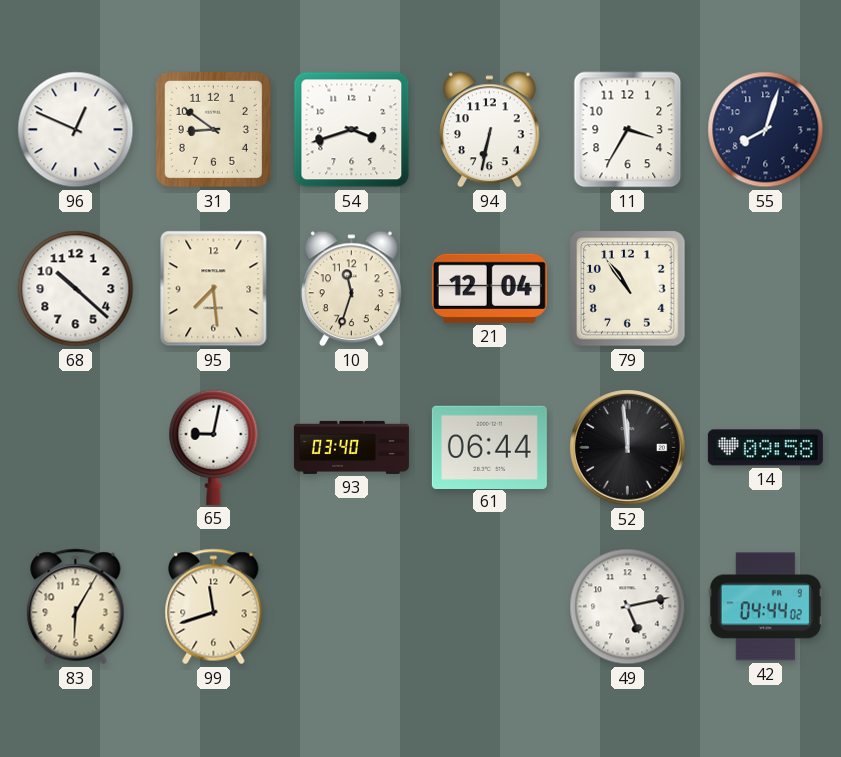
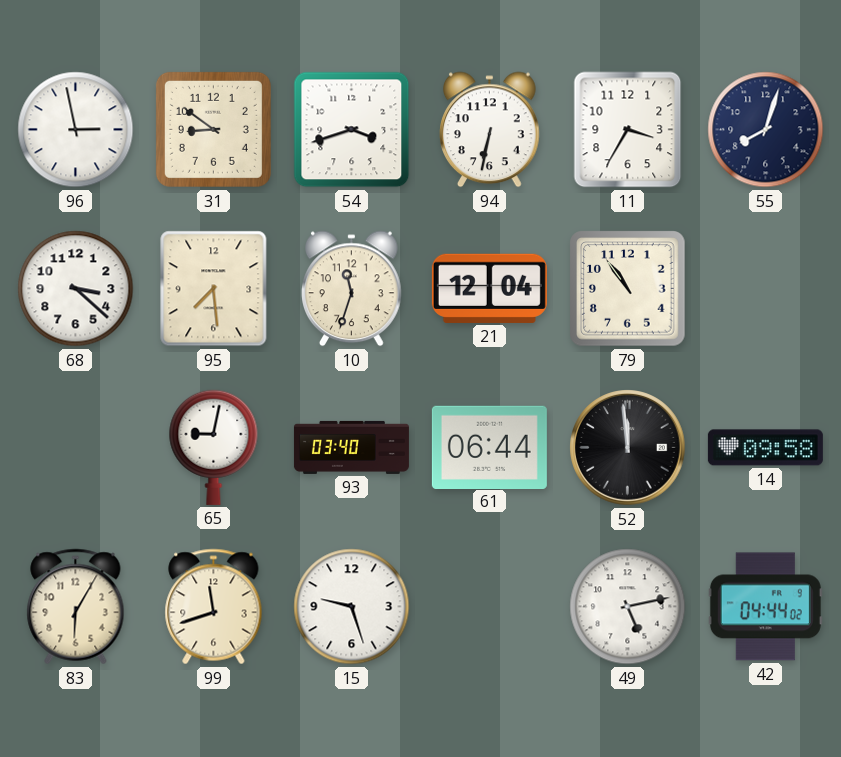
96: 12:49 -> 2:58 (76, 130)
68: 10:22 -> 3:22 (76, 289)
15: none -> 9:27 (352, 607)
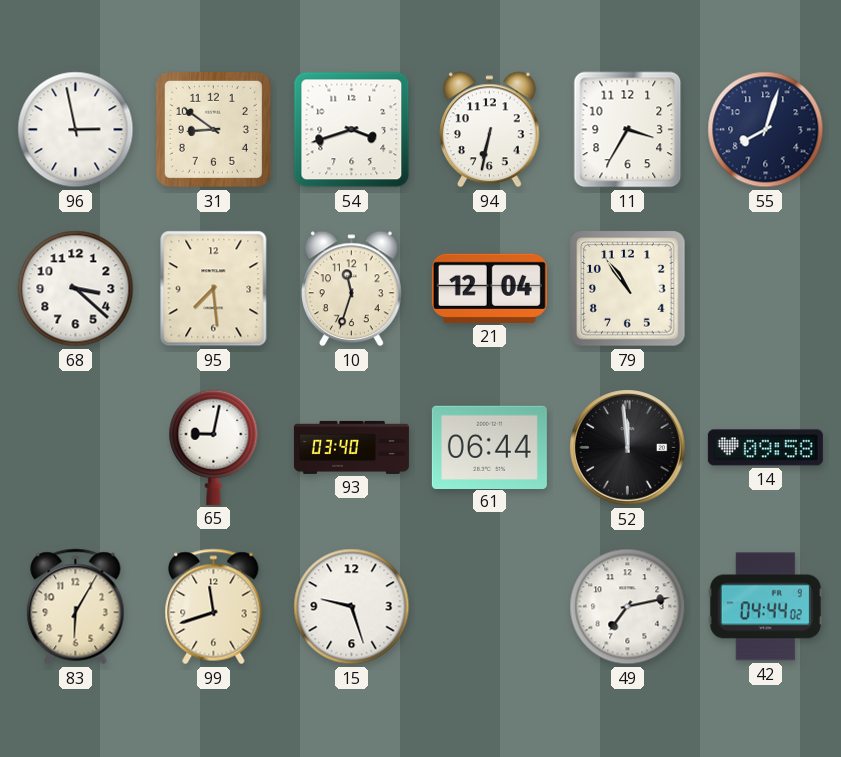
49: 5:13 -> 7:13 (628, 607)
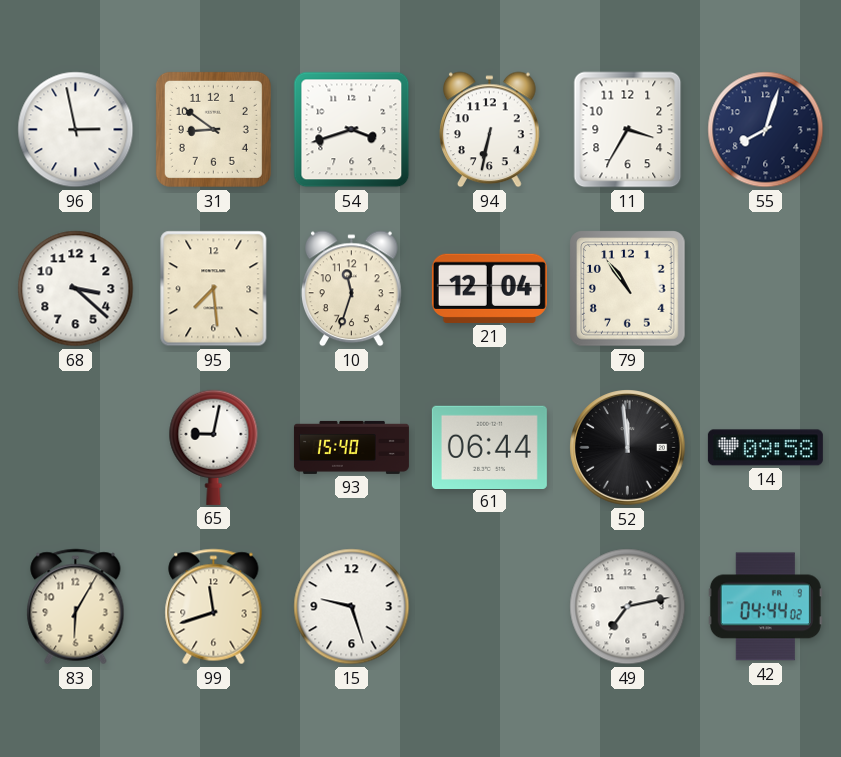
93: 03:40 -> 15:40 (351, 447)
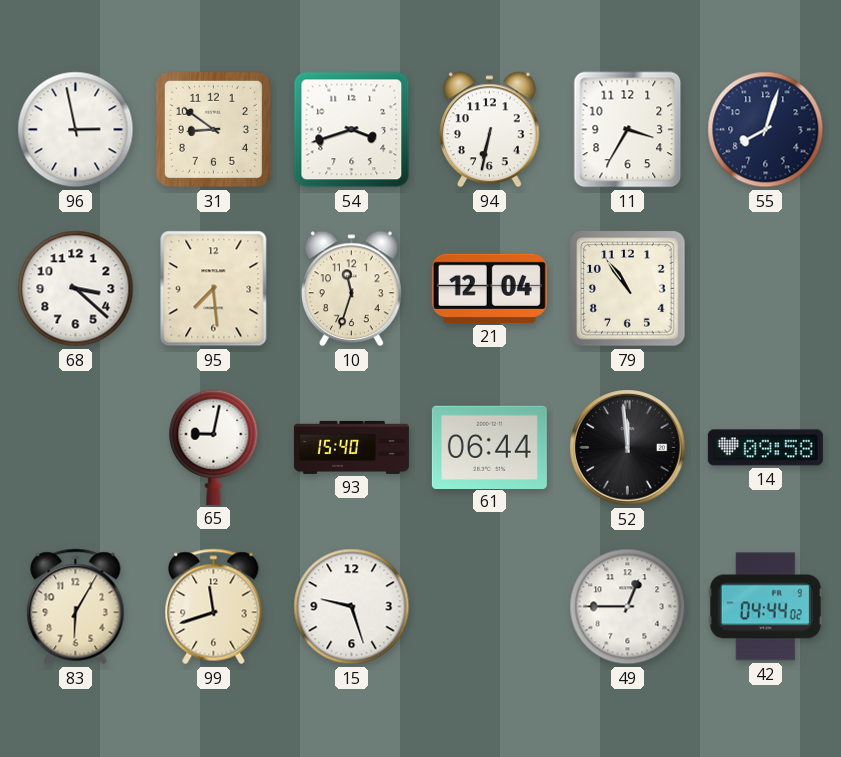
49: 7:13 -> 12:45 (628, 607)
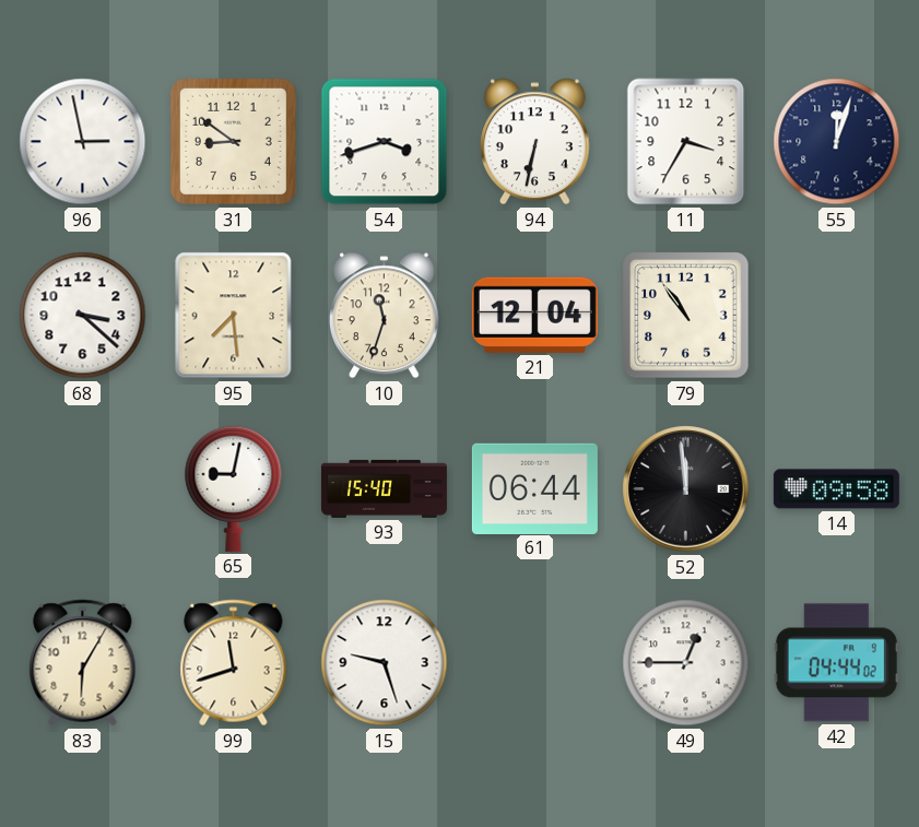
55: 8:03 -> 12:03 (837, 142)
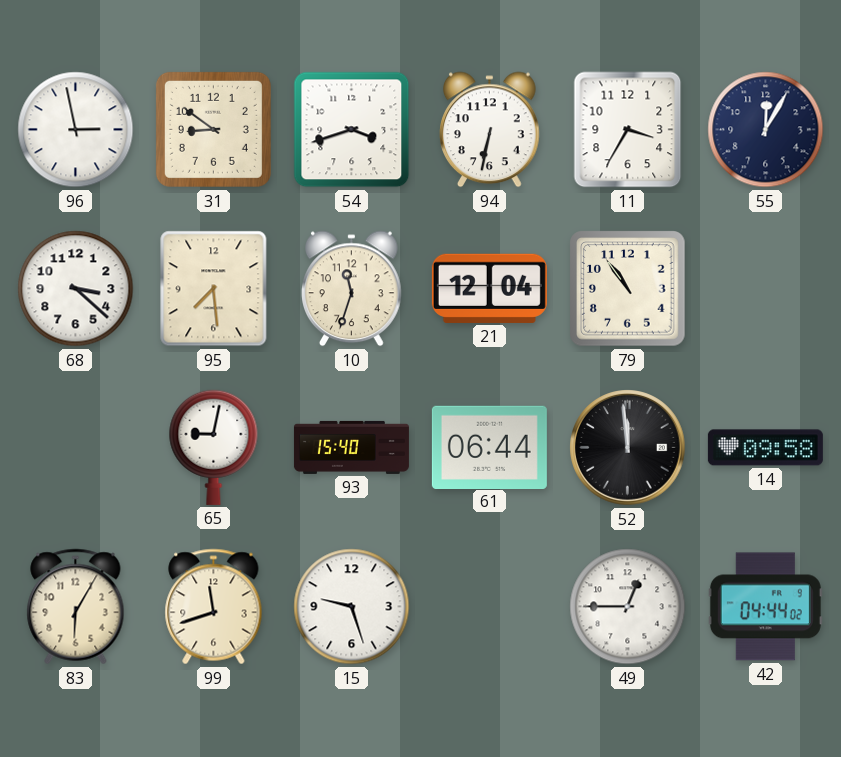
55: 12:03 -> 12:05 (766, 130)
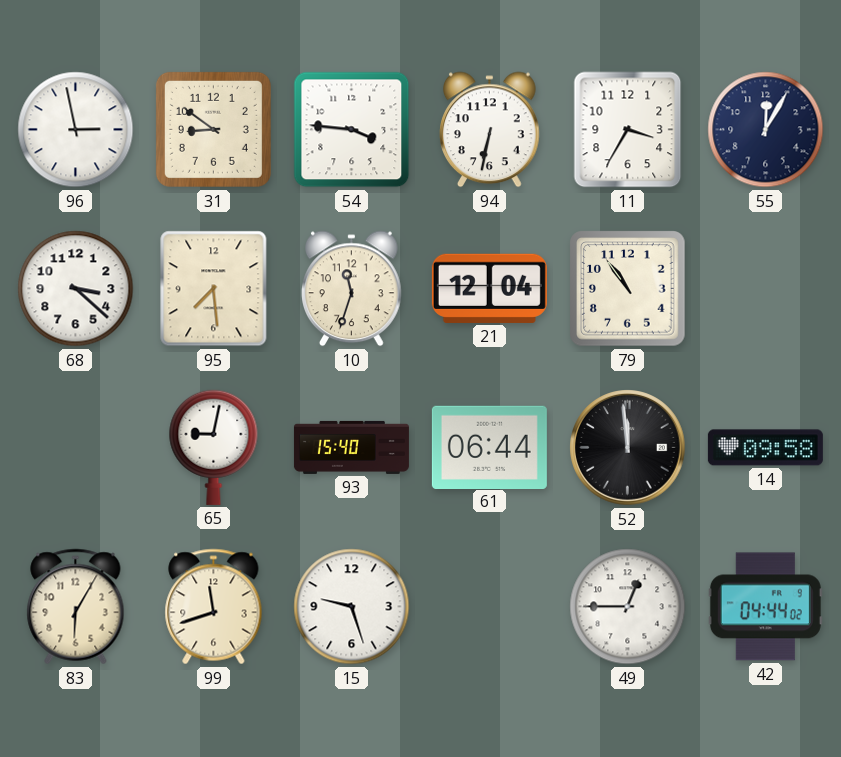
54: 3:42 -> 3:46 (352, 130)
